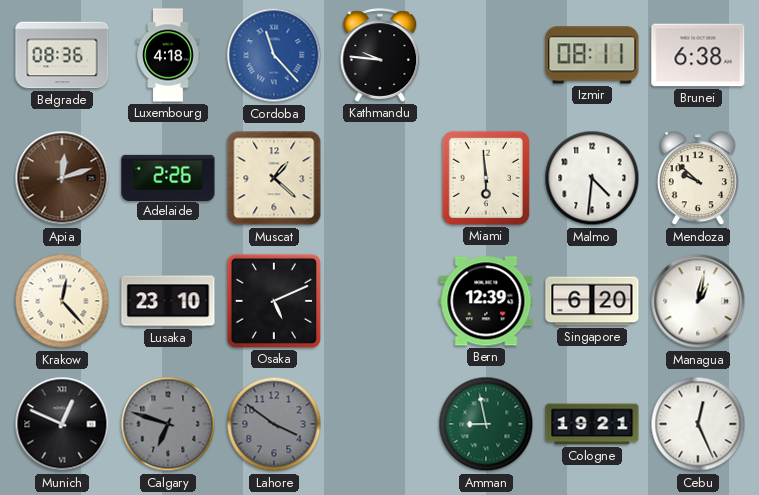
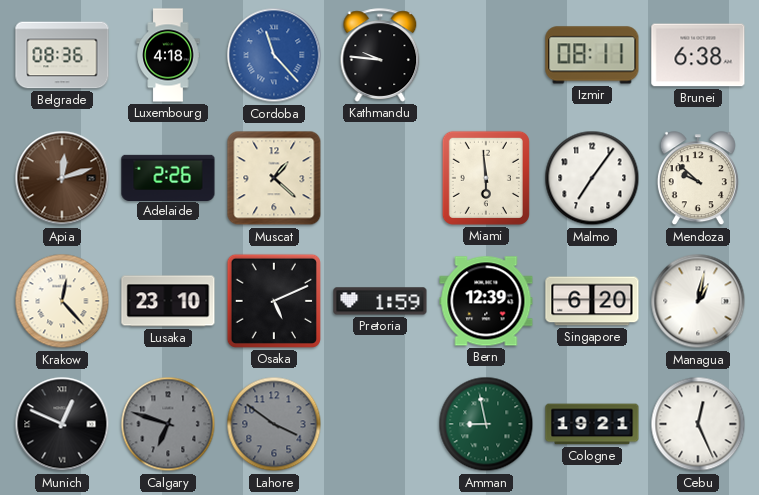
Malmo: 4:31 -> 7:06 (592, 178)
Pretoria: none -> 1:59 (380, 301)
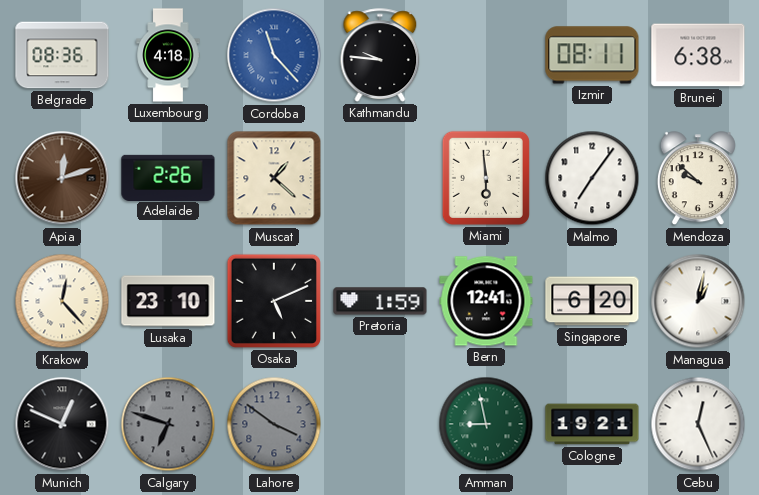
Bern: 12:39 -> 12:41 (486, 301)
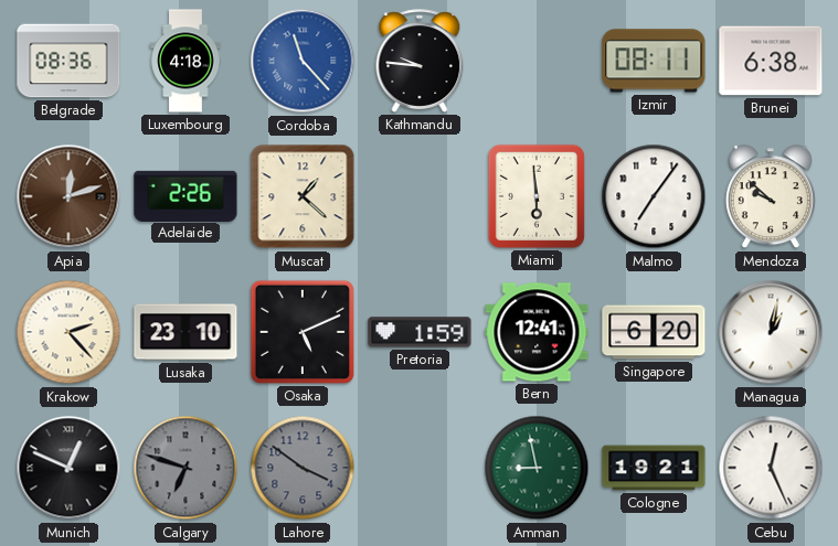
Krakow: 12:23 -> 2:23 (68, 332)
